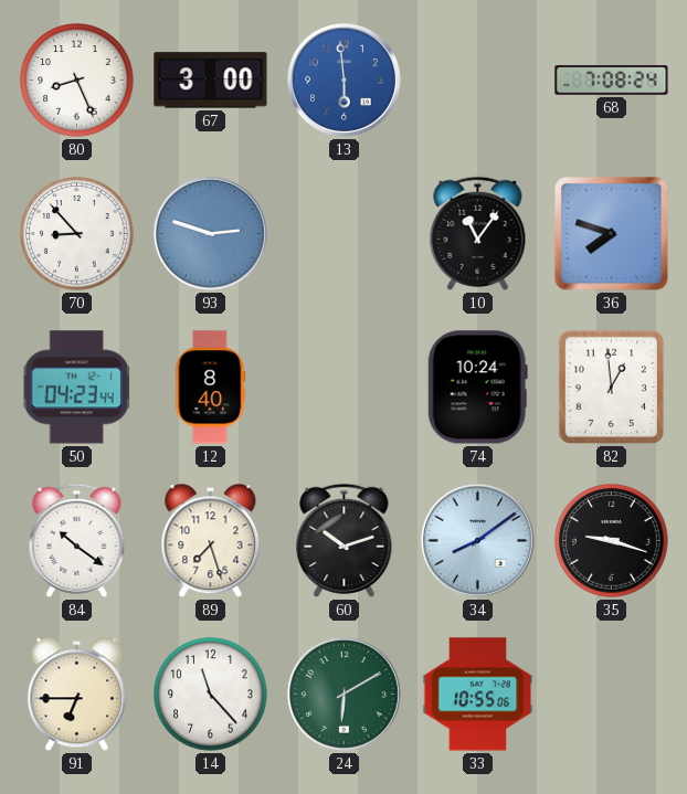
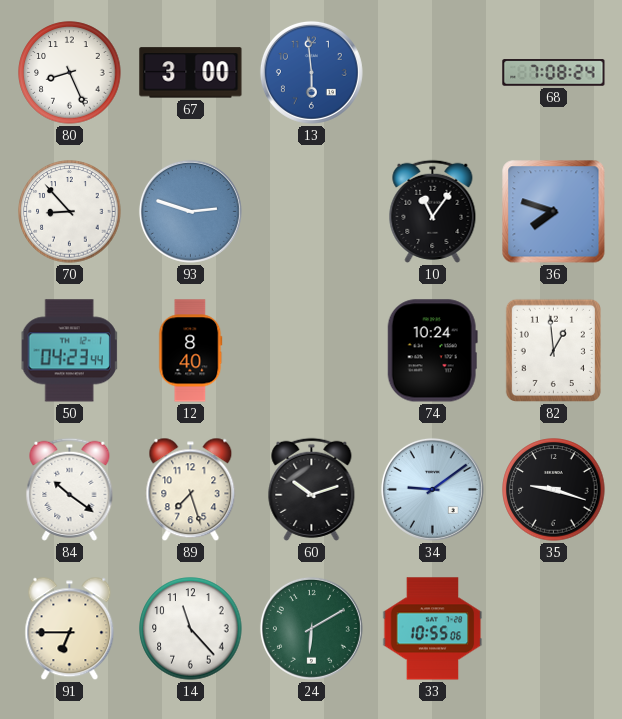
34: 8:09 -> 9:09 (432, 489)
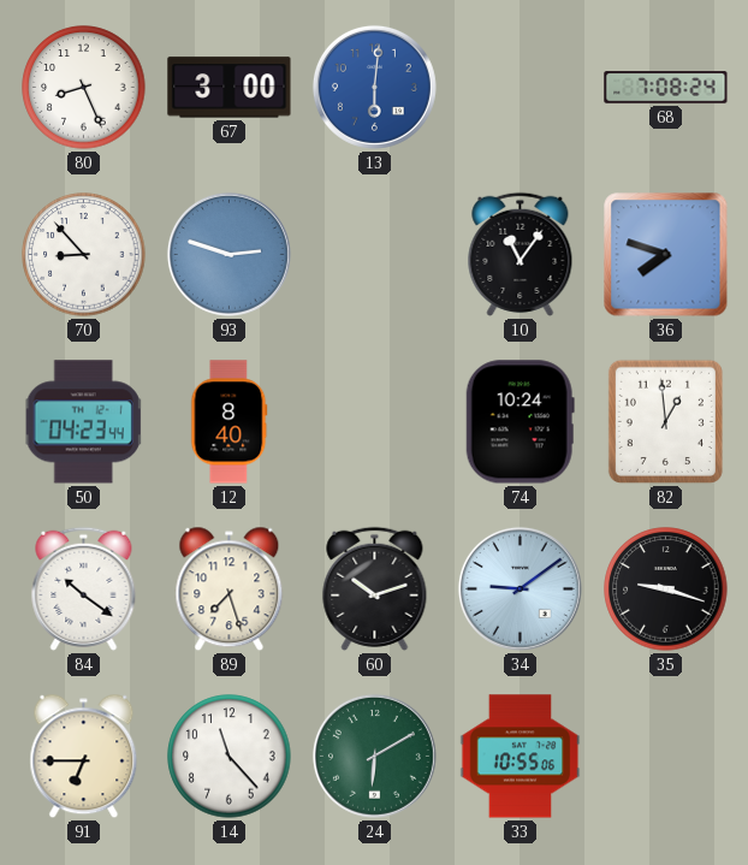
13: 5:59 -> 6:01 (374, 87)
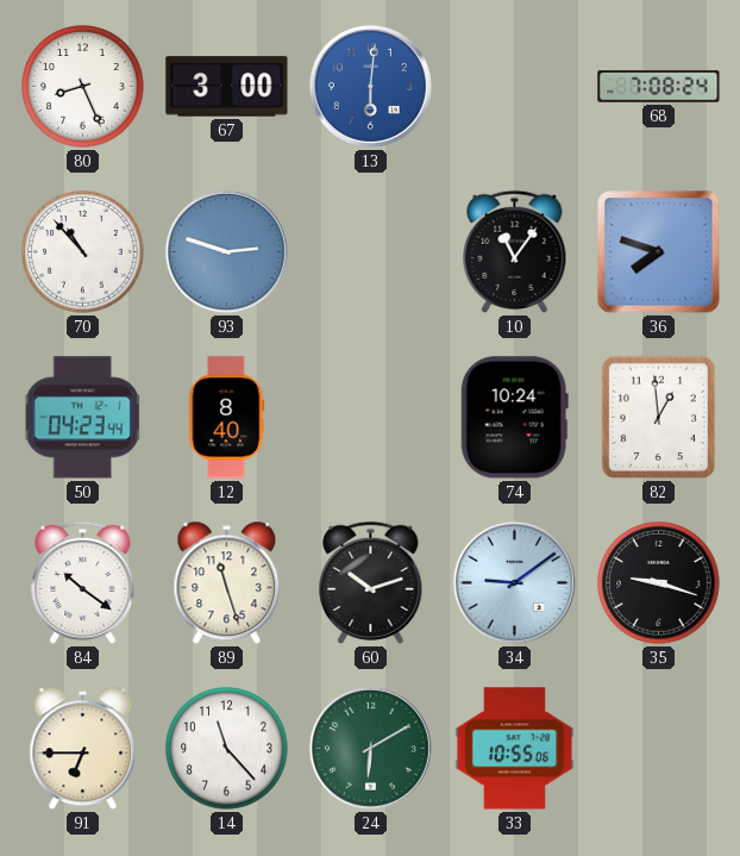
70: 8:53 -> 10:53 (83, 252)
89: 7:27 -> 11:27 (227, 583)
